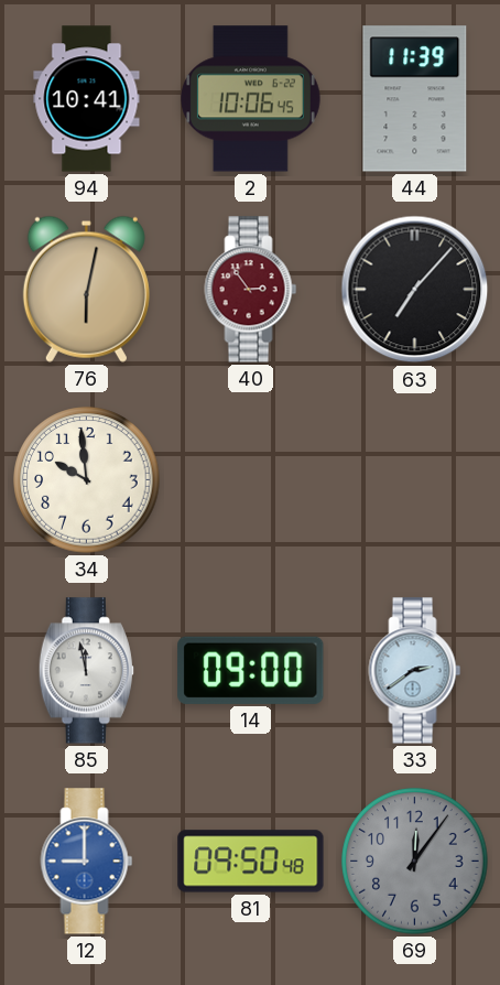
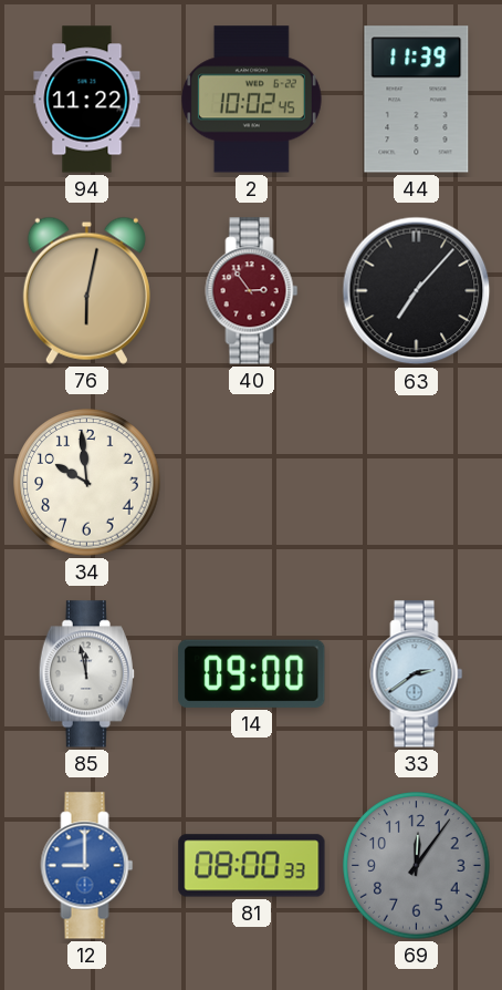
94: 10:41 -> 11:22 (87, 100)
2: 10:06 -> 10:02 (251, 100)
81: 09:50 -> 08:00 (252, 866)
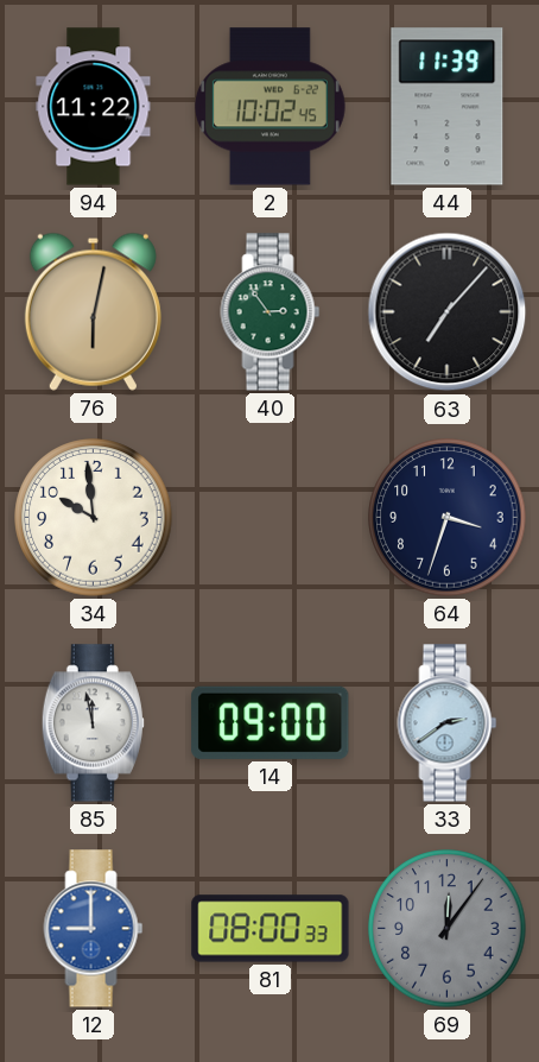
40 dial: burgundy -> green (271, 312)
64: none -> 3:33 (448, 518)
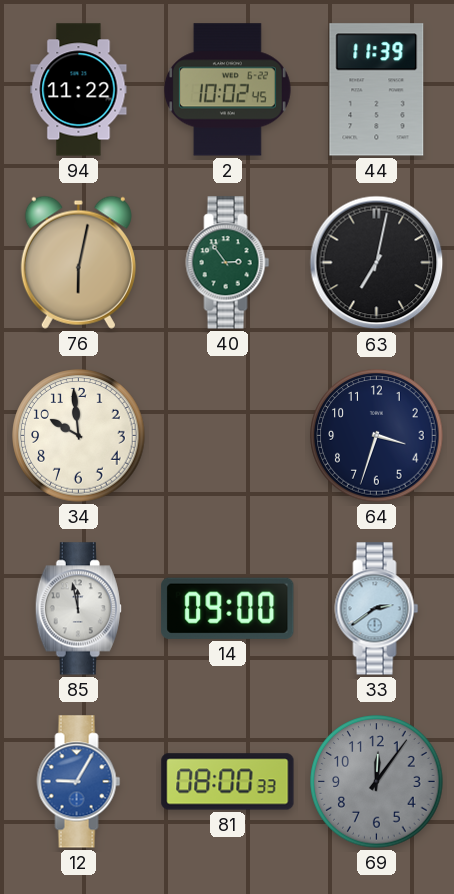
63: 7:07 -> 7:02 (377, 263)
12: 9:00 -> 9:05 (79, 782)
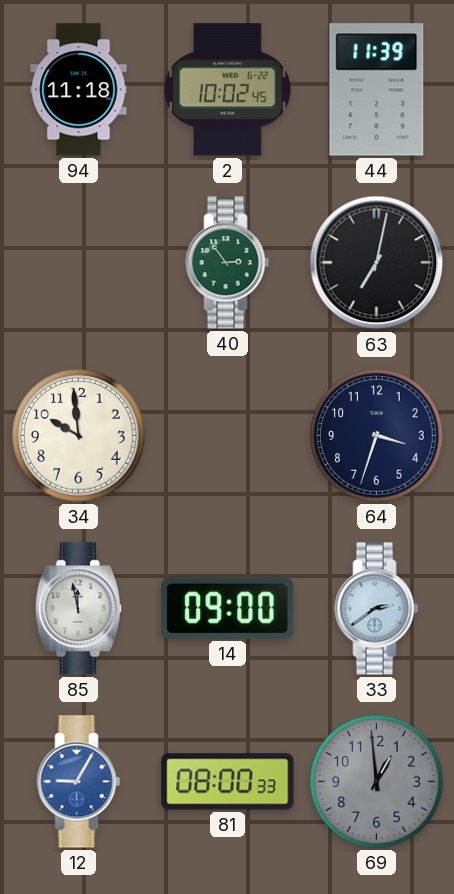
94: 11:22 -> 11:18 (79, 90)
76: 6:02 -> none (78, 262)
69: 12:06 -> 12:59 (377, 782)
